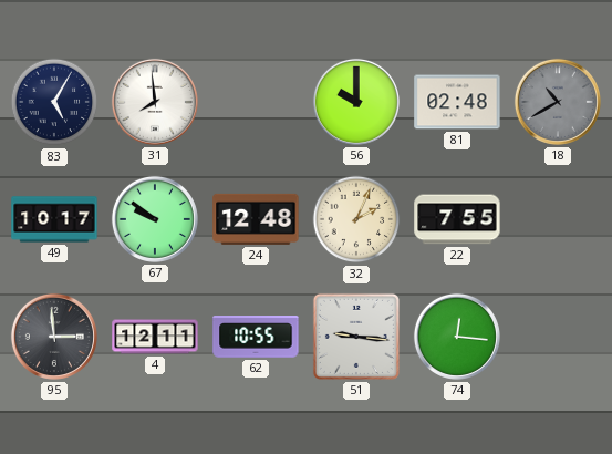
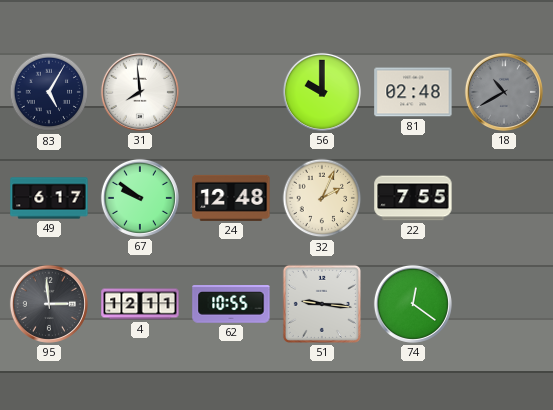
49: 10:17 -> 6:17 (49, 198)
74: 12:16 -> 12:21 (413, 304)
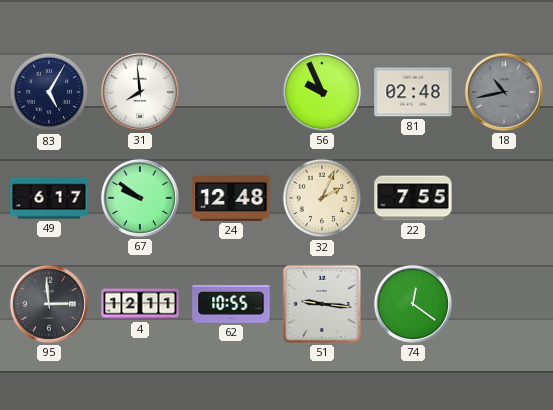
56: 10:00 -> 9:56 (322, 92)
18: 10:40 -> 10:43 (504, 92)
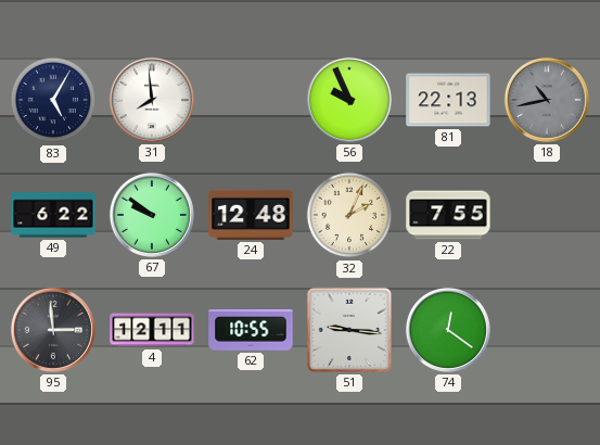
81: 02:48 -> 22:13 (448, 100)
49: 6:17 -> 6:22 (53, 215)
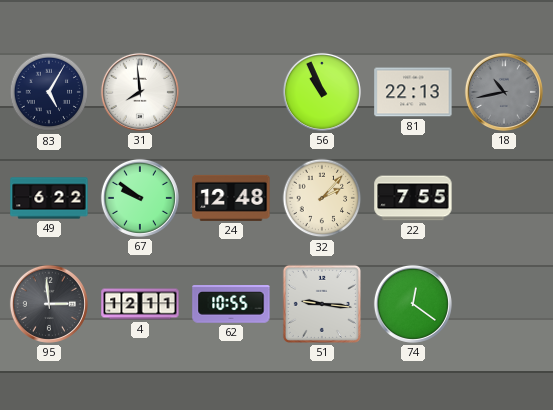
56: 9:56 -> 10:56 (322, 92)
32: 2:04 -> 2:07 (322, 198)
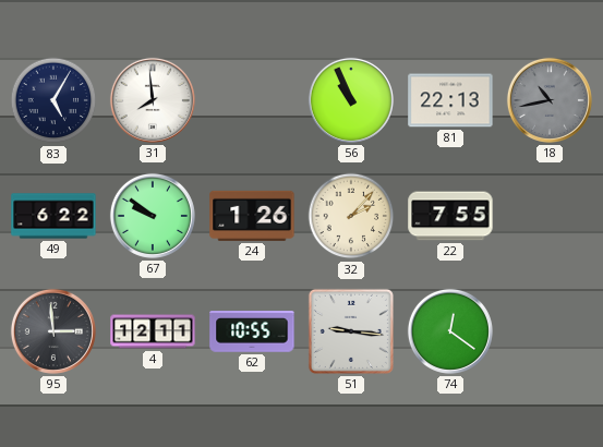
24: 12:48 -> 1:26 (252, 216)
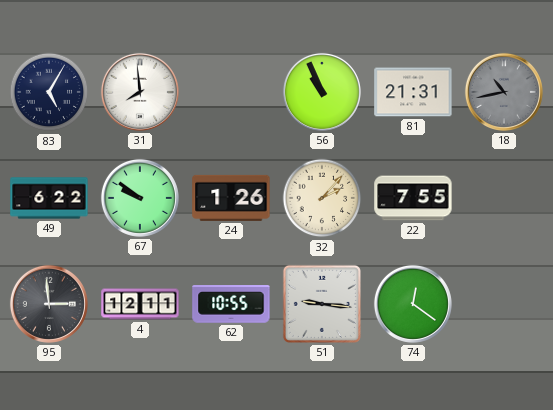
81: 22:13 -> 21:31 (413, 92)
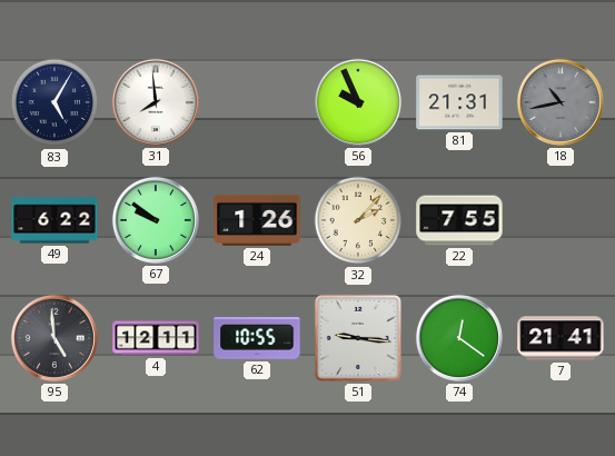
56: 10:56 -> 9:56 (358, 102)
95: 2:59 -> 4:59 (54, 338)
7: none -> 21:41 (561, 338)
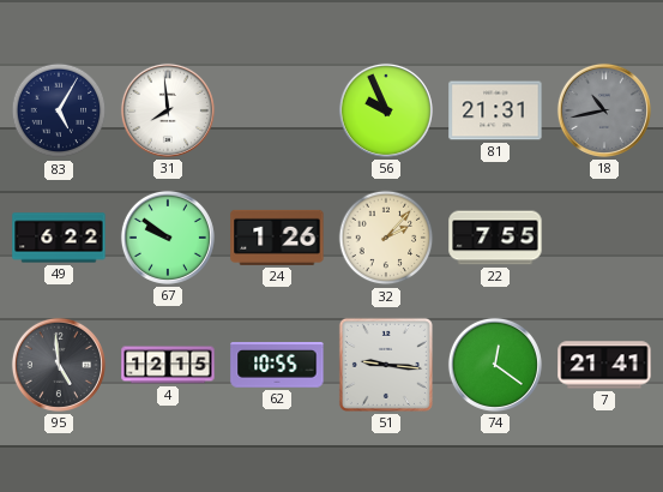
4: 12:11 -> 12:15 (168, 365)
